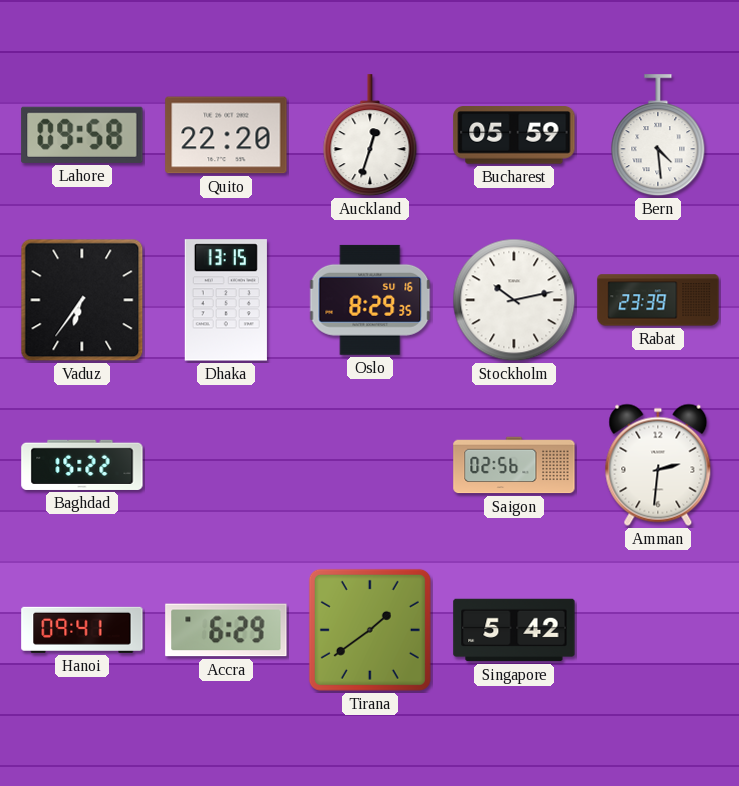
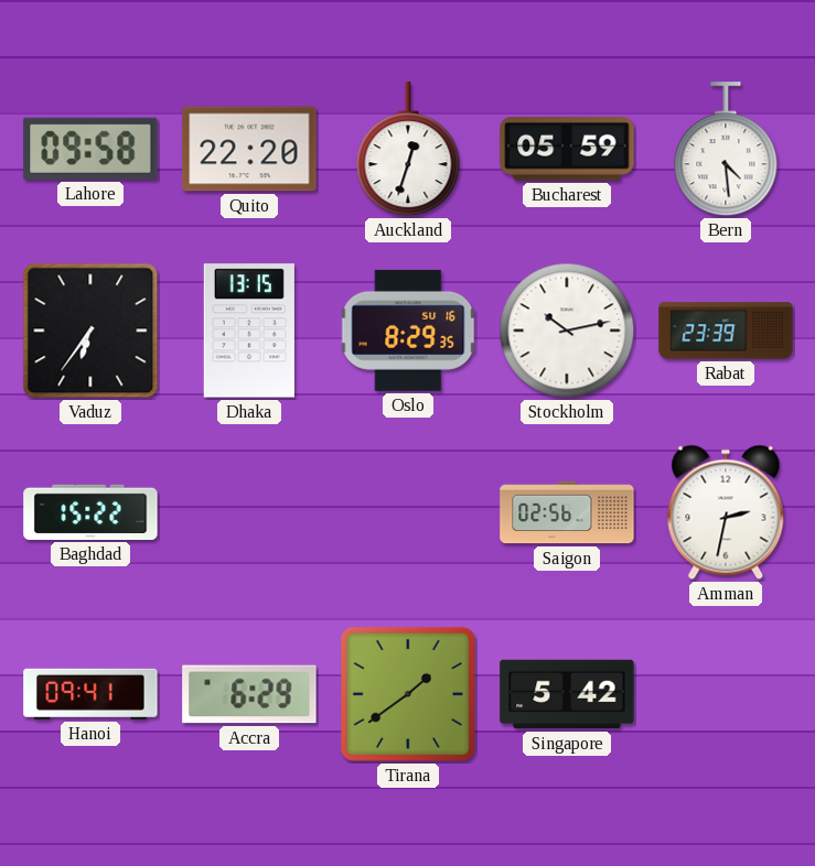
Amman: 2:31 -> 2:32 (726, 512)
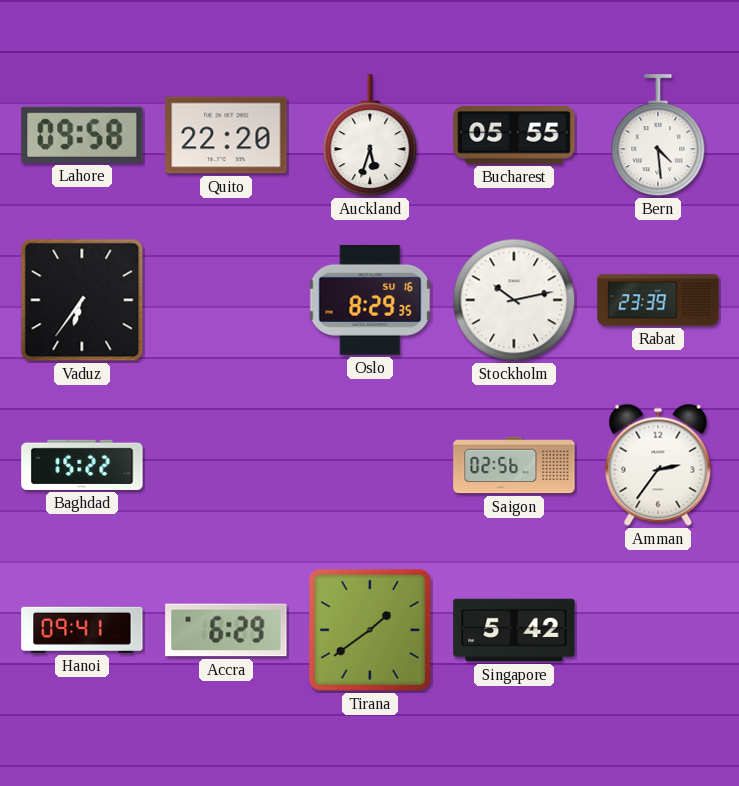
Auckland: 12:33 -> 5:33 (370, 136)
Bucharest: 05:59 -> 05:55 (514, 135)
Dhaka: 13:15 -> none (249, 331)
Amman: 2:32 -> 2:36 (658, 465)
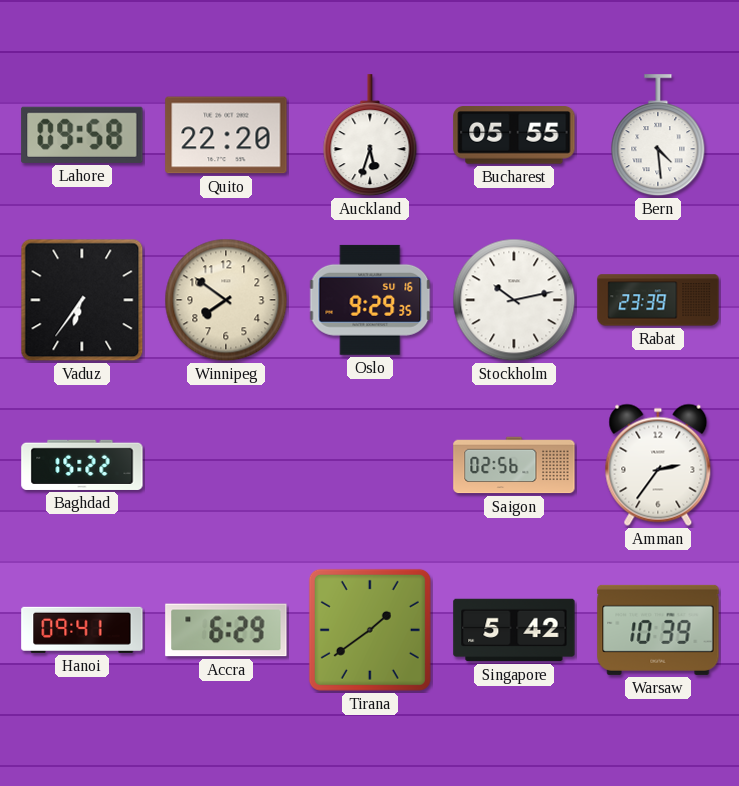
Winnipeg: none -> 7:51 (226, 300)
Oslo: 8:29 -> 9:29 (370, 300)
Warsaw: none -> 10:39 (658, 630)
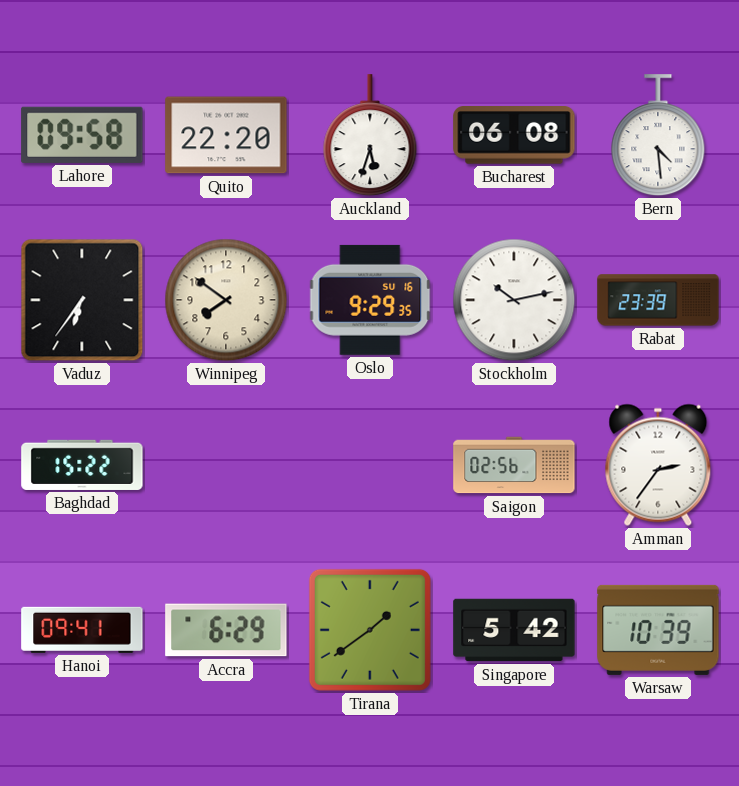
Bucharest: 05:55 -> 06:08 (514, 135)
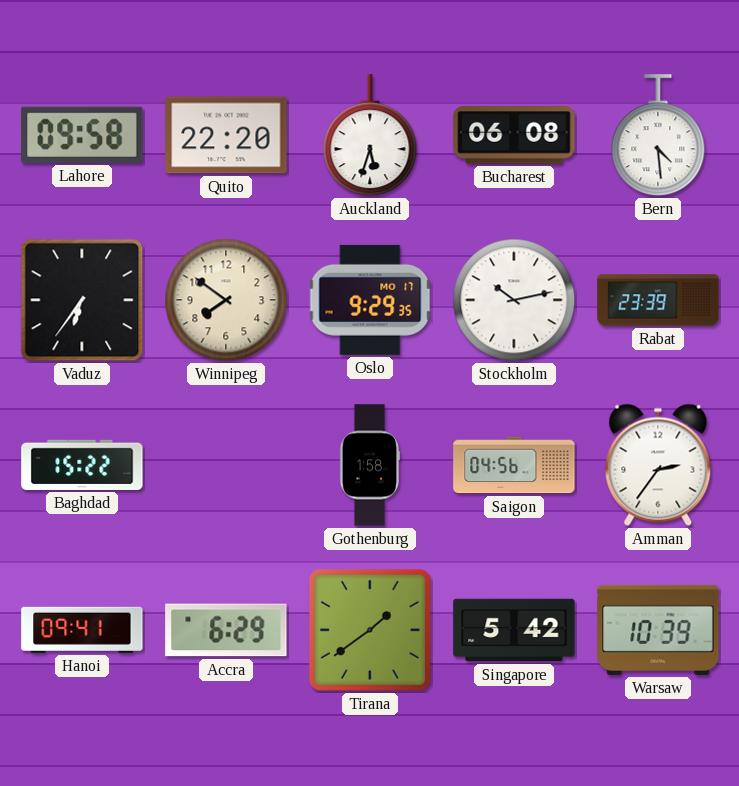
Oslo date: SU 16 -> MO 17 (370, 300)
Gothenburg: none -> 1:58 (370, 465)
Saigon: 02:56 -> 04:56 (514, 465)
